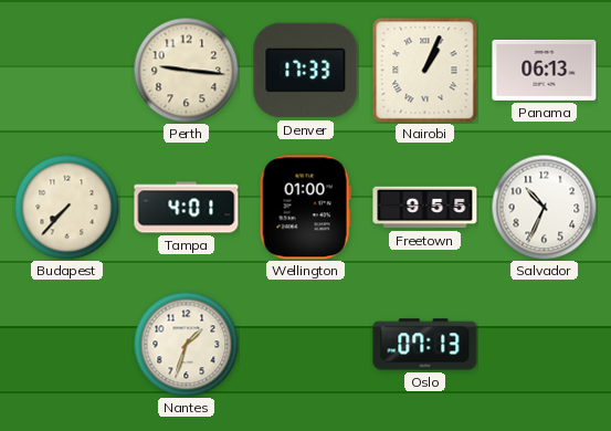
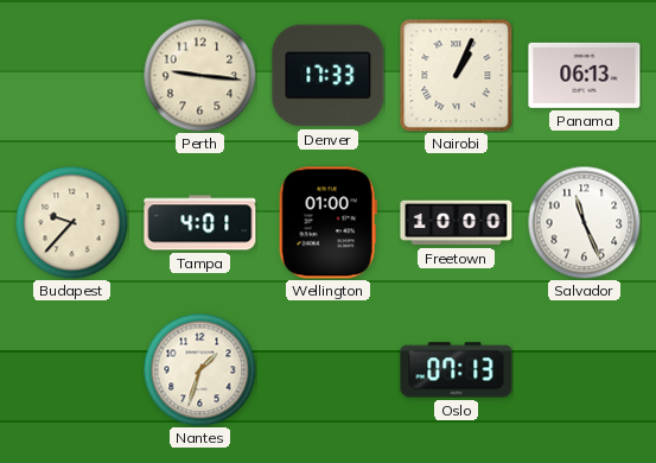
Budapest: 7:37 -> 9:37 (71, 222)
Freetown: 9:55 -> 10:00 (457, 223)
Salvador: 10:34 -> 11:26 (584, 222)
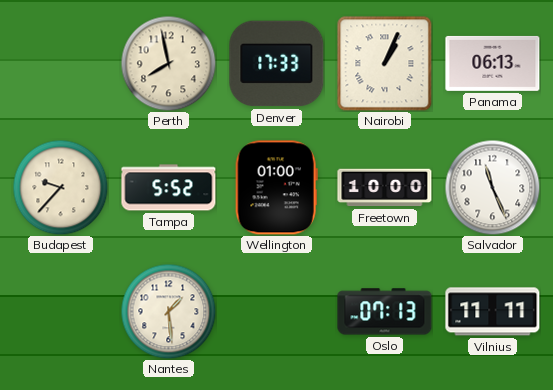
Perth: 9:16 -> 7:58 (168, 63)
Tampa: 4:01 -> 5:52 (169, 188)
Nantes: 1:33 -> 1:29 (168, 311)
Vilnius: none -> 11:11 (493, 312)
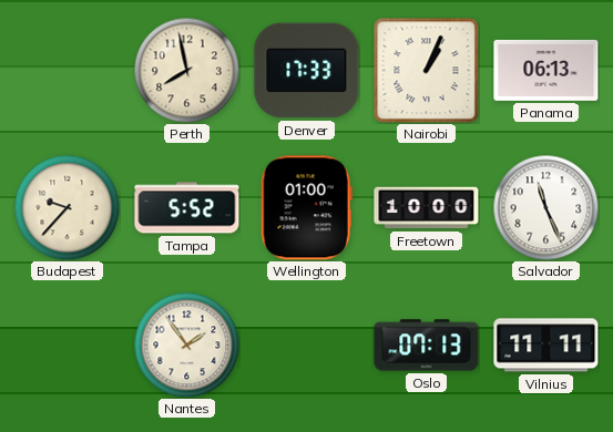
Nantes: 1:29 -> 1:54 (186, 344)
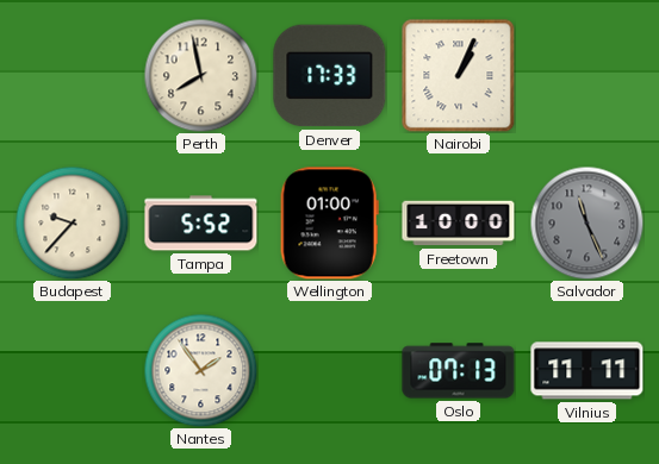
Panama: 06:13 -> none (546, 70)
Salvador dial: white -> grey (586, 222)
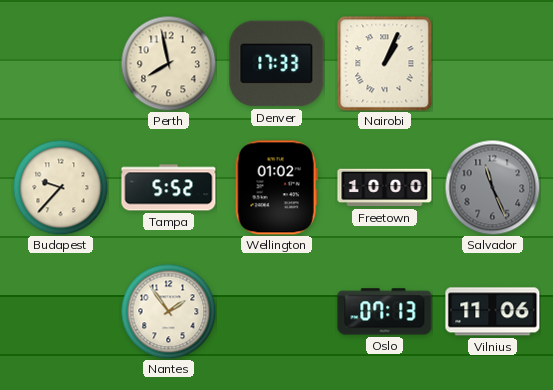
Wellington: 01:00 -> 01:02 (276, 188)
Vilnius: 11:11 -> 11:06 (493, 312)
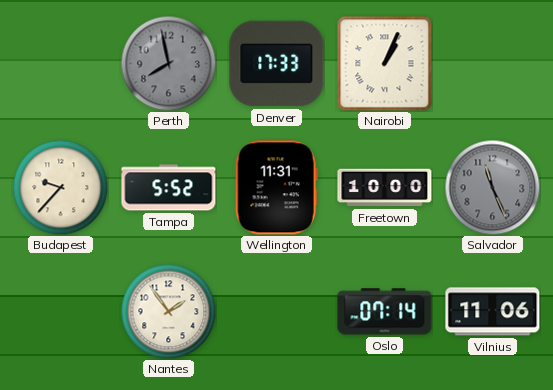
Perth dial: cream -> grey (168, 63)
Wellington: 01:02 -> 11:31 (276, 188)
Oslo: 07:13 -> 07:14 (385, 312)
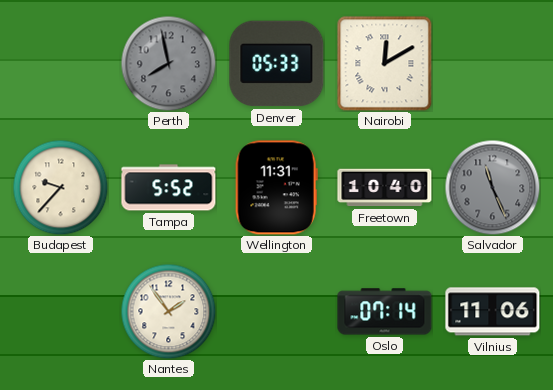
Denver: 17:33 -> 05:33 (277, 64)
Nairobi: 1:04 -> 12:10 (384, 63)
Freetown: 10:00 -> 10:40 (385, 188)
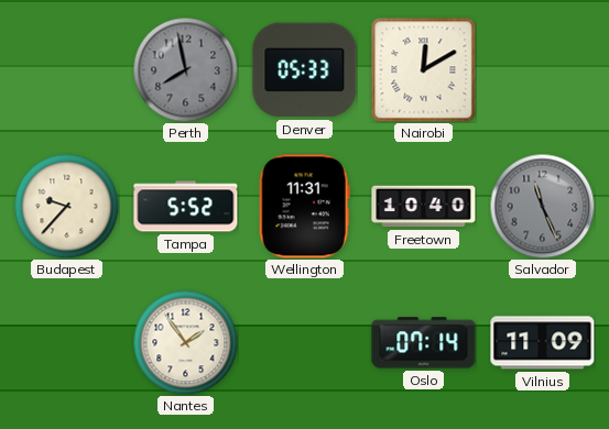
Vilnius: 11:06 -> 11:09 (543, 343)
